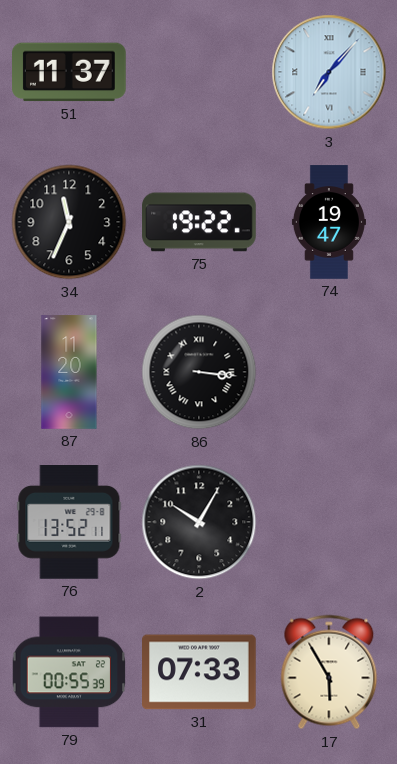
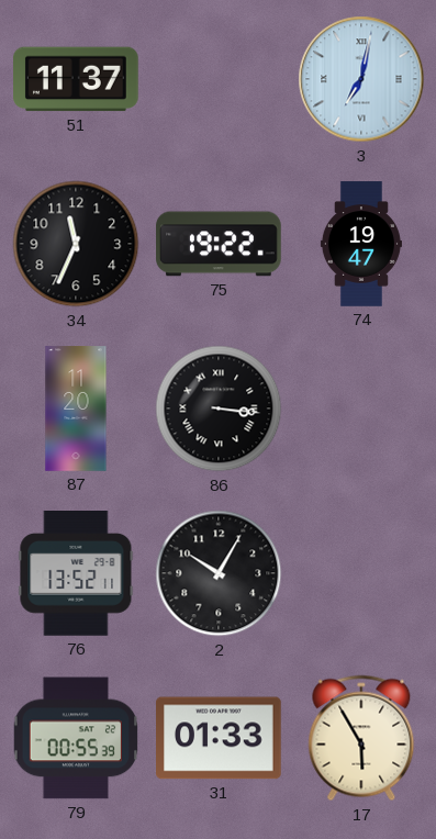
3: 7:07 -> 7:02 (361, 79)
31: 07:33 -> 01:33 (220, 738)
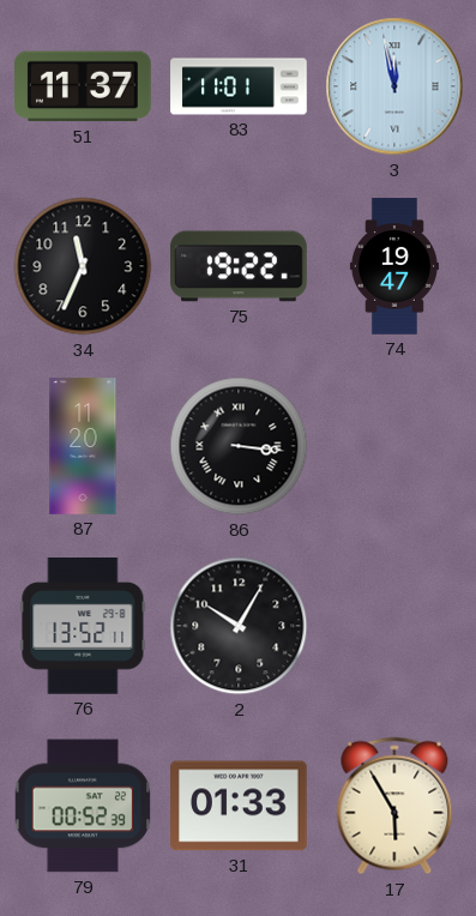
83: none -> 11:01 (239, 86)
3: 7:02 -> 11:58 (394, 86)
79: 00:55 -> 00:52 (83, 806)
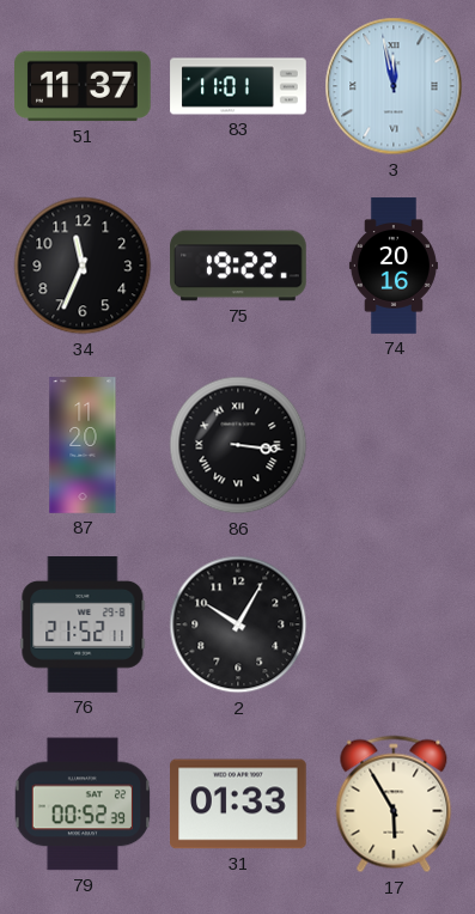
74: 19:47 -> 20:16 (394, 266)
76: 13:52 -> 21:52 (83, 626)
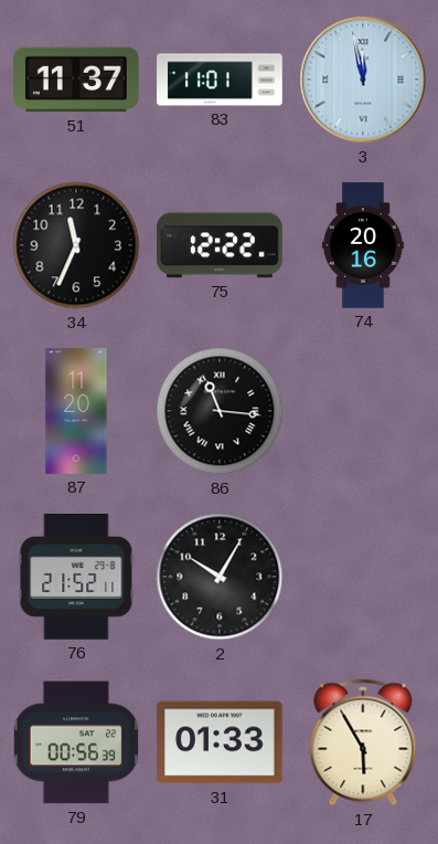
75: 19:22 -> 12:22 (220, 245)
86: 3:16 -> 11:16 (220, 411)
79: 00:52 -> 00:56 (76, 742)
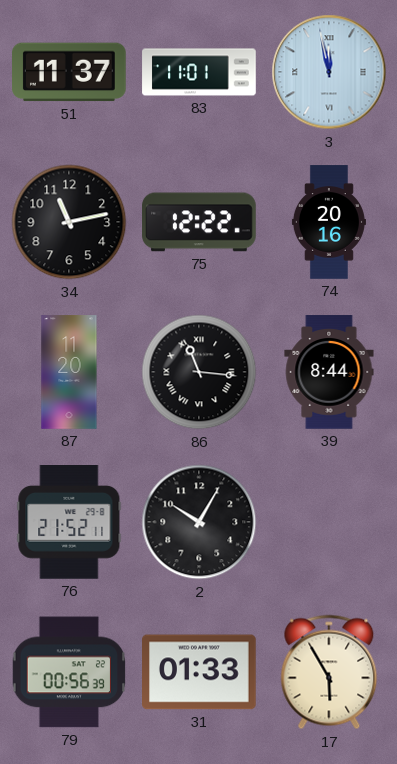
34: 11:34 -> 11:13 (69, 222)
39: none -> 8:44 (329, 372)
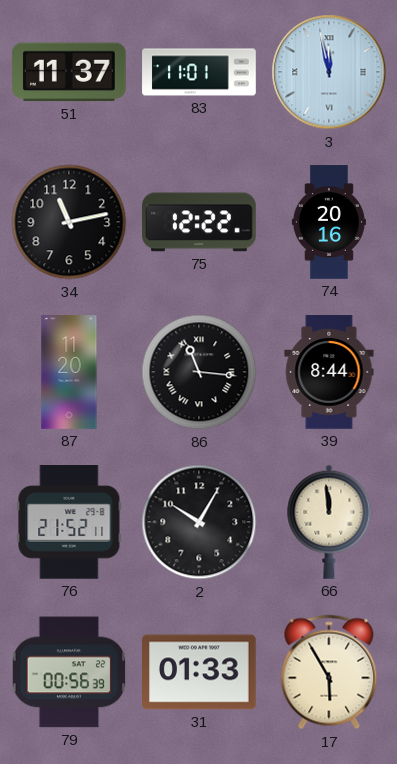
66: none -> 11:59 (329, 522)
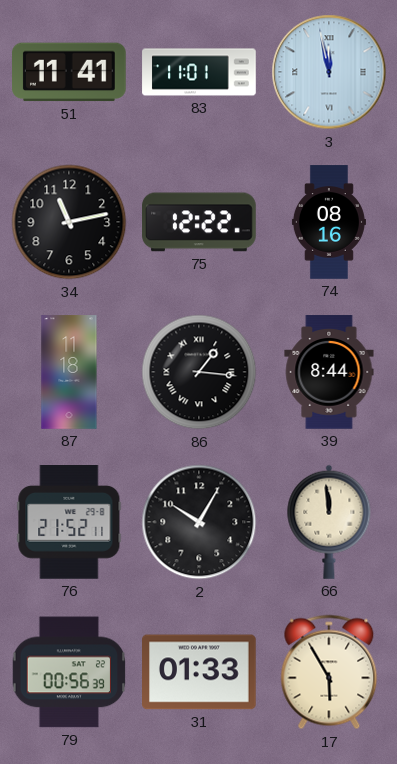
51: 11:37 -> 11:41 (70, 72)
74: 20:16 -> 08:16 (329, 222)
87: 11:20 -> 11:18 (69, 372)
86: 11:16 -> 1:16 (199, 372)
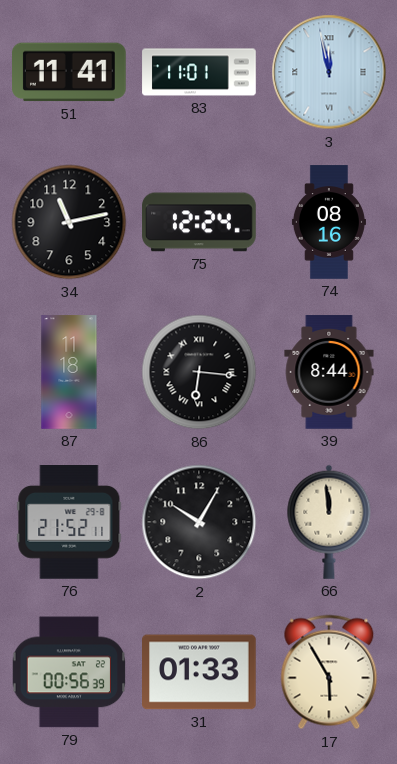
75: 12:22 -> 12:24 (199, 222)
86: 1:16 -> 6:16 (199, 372)
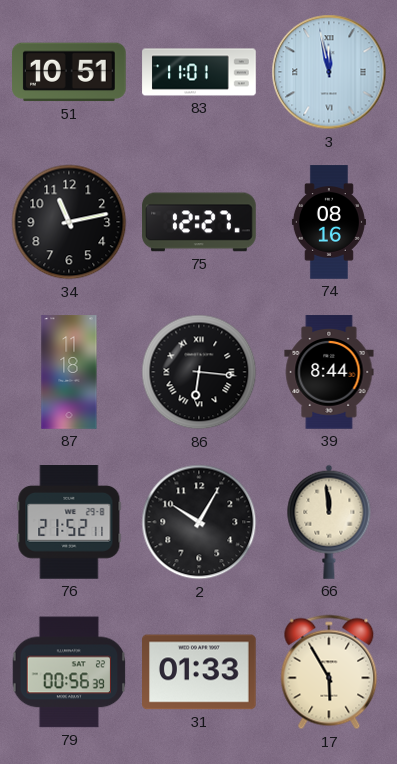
51: 11:41 -> 10:51 (70, 72)
75: 12:24 -> 12:27 (199, 222)
